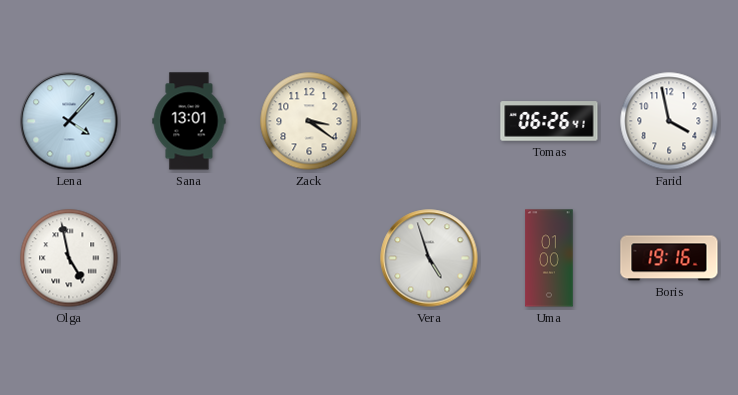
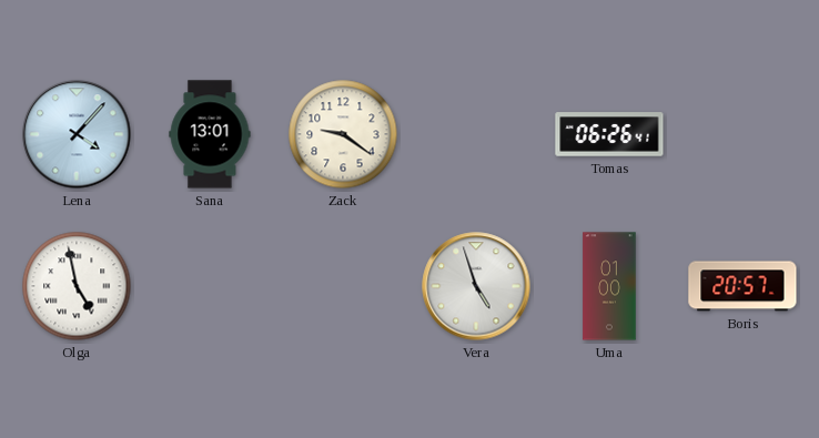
Zack: 3:21 -> 9:21 (343, 134)
Farid: 3:58 -> none (669, 121)
Boris: 19:16 -> 20:57 (742, 286)
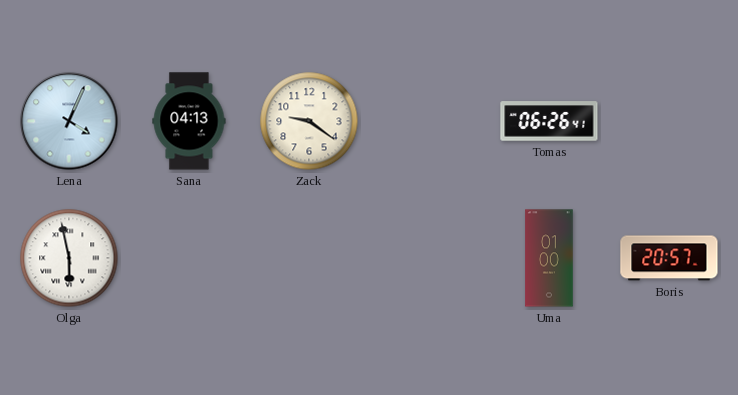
Lena: 4:07 -> 4:04 (69, 121)
Sana: 13:01 -> 04:13 (189, 121)
Olga: 4:58 -> 5:58 (69, 258)
Vera: 4:57 -> none (476, 286)
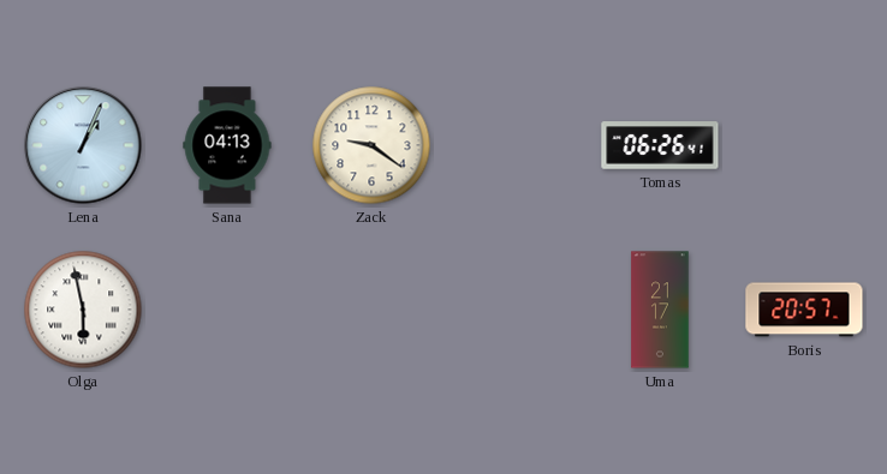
Lena: 4:04 -> 1:04 (83, 145)
Uma: 01:00 -> 21:17 (660, 310)
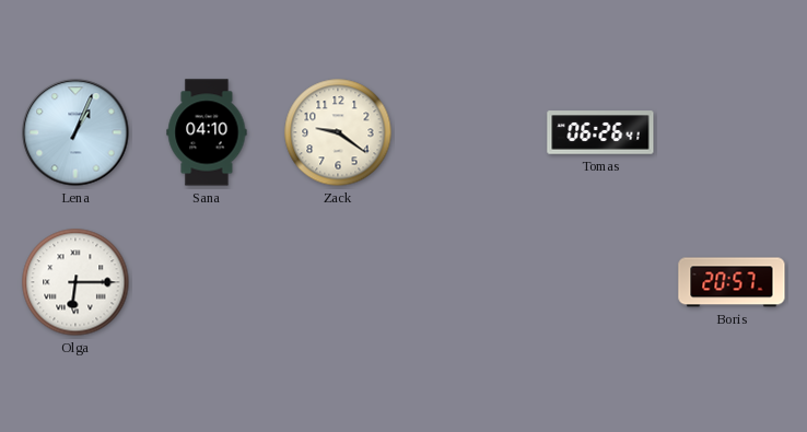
Sana: 04:13 -> 04:10 (207, 132)
Olga: 5:58 -> 6:15 (75, 282)
Uma: 21:17 -> none (660, 310)
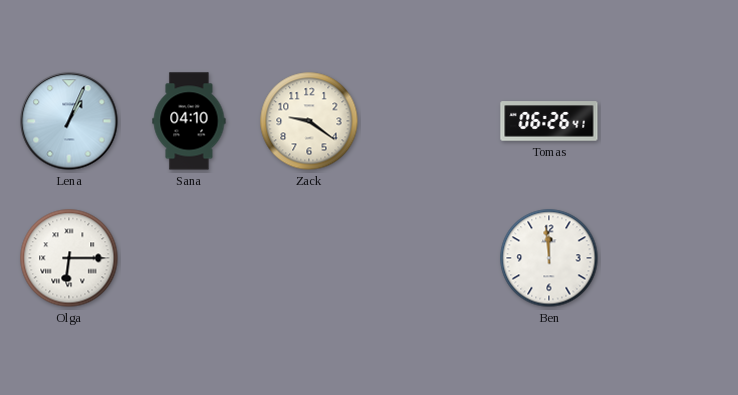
Ben: none -> 11:59 (549, 258)
Boris: 20:57 -> none (732, 282)
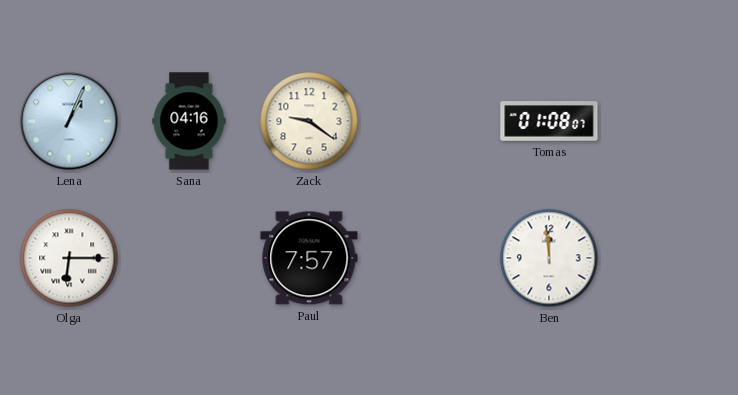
Sana: 04:10 -> 04:16 (189, 121)
Tomas: 06:26 -> 01:08 (549, 121)
Paul: none -> 7:57 (309, 258)
